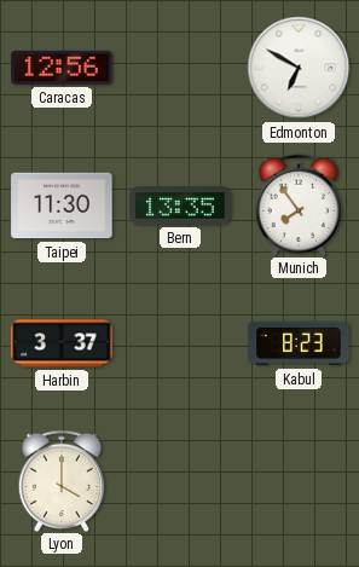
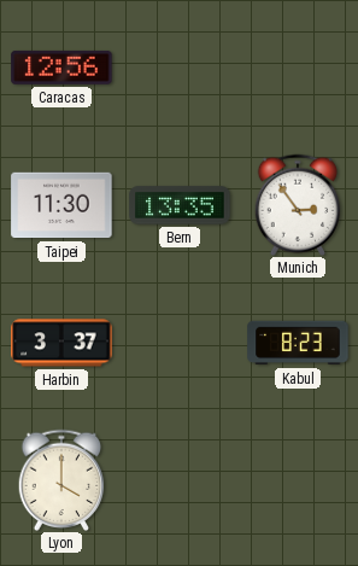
Edmonton: 6:50 -> none (299, 68)
Munich: 7:54 -> 2:54 (298, 204)
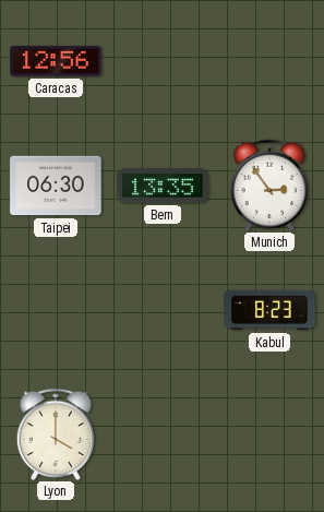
Taipei: 11:30 -> 06:30 (56, 186)
Harbin: 3:37 -> none (61, 343)
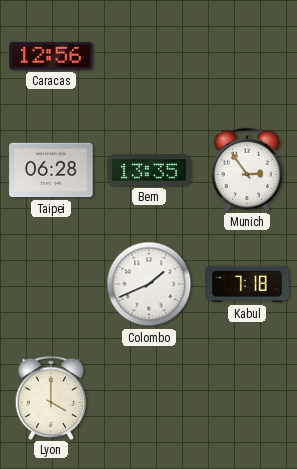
Taipei: 06:30 -> 06:28 (51, 170)
Colombo: none -> 1:41 (149, 284)
Kabul: 8:23 -> 7:18 (247, 284)
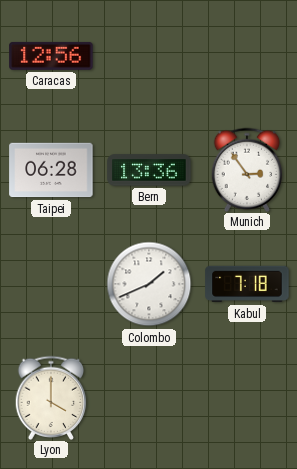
Bern: 13:35 -> 13:36 (149, 170)
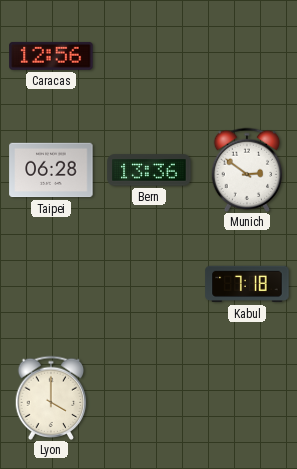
Munich: 2:54 -> 2:51 (247, 169)
Colombo: 1:41 -> none (149, 284)
